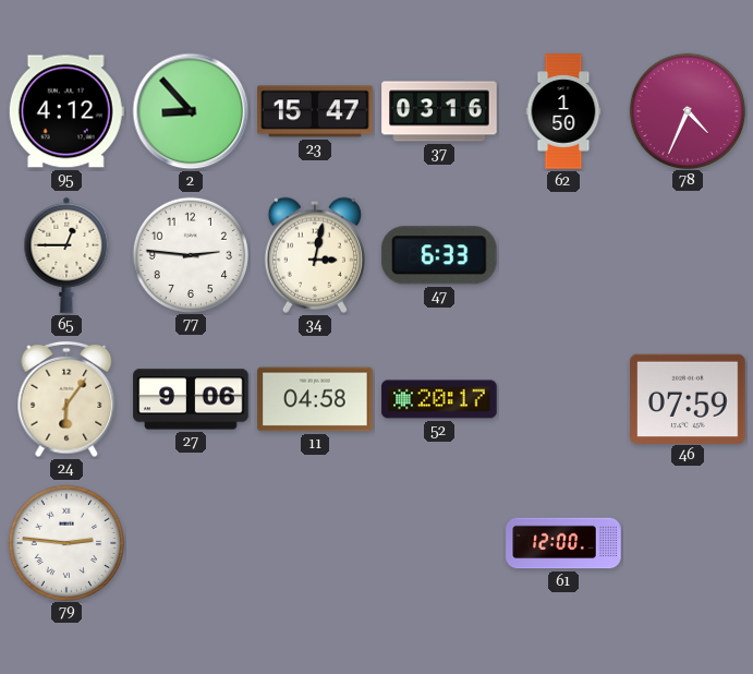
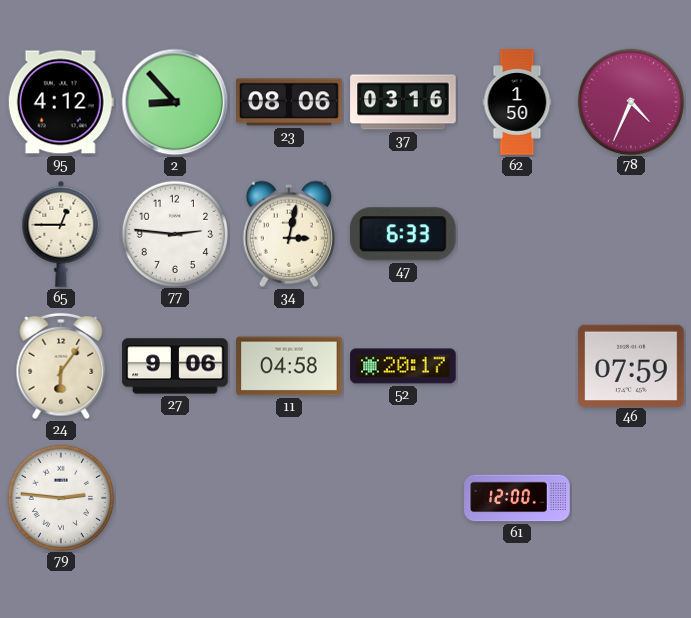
23: 15:47 -> 08:06 (289, 102)
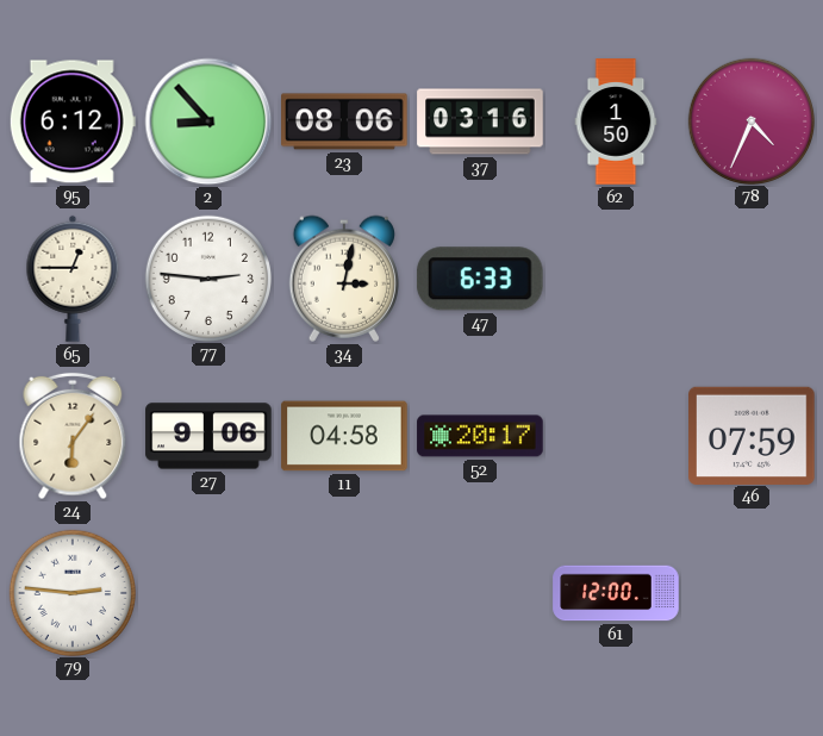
95: 4:12 -> 6:12 (73, 121)
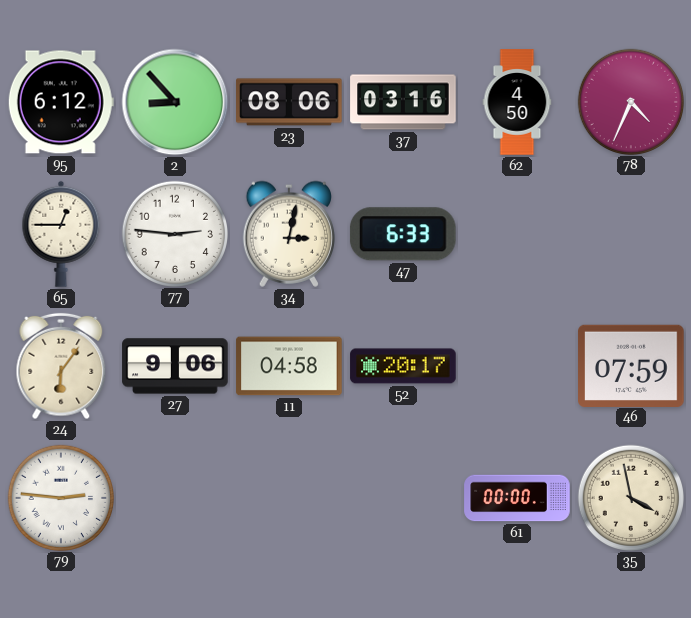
62: 1:50 -> 4:50 (517, 102)
61: 12:00 -> 00:00 (517, 498)
35: none -> 3:58 (630, 497)
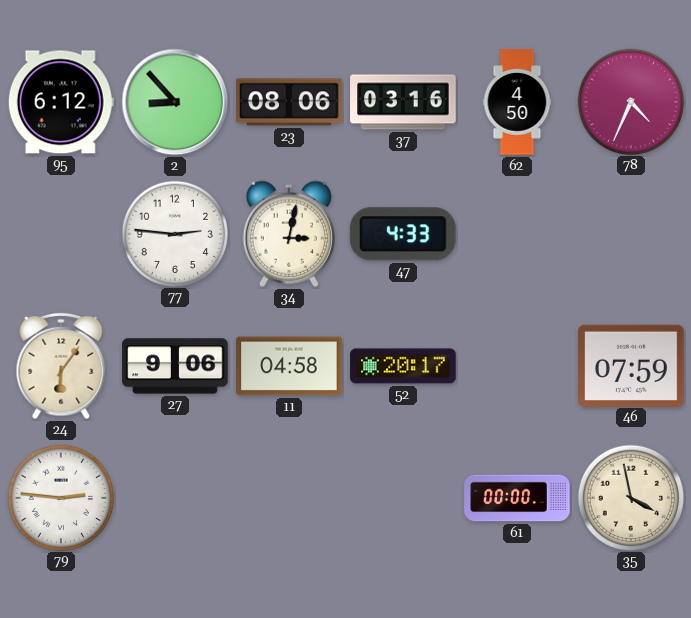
65: 12:45 -> none (61, 234)
47: 6:33 -> 4:33 (403, 234)
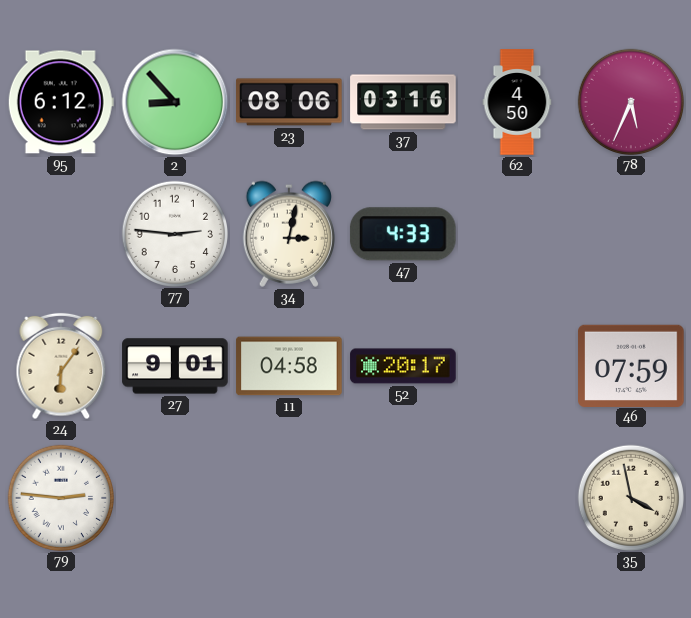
78: 4:34 -> 5:34 (630, 101)
27: 9:06 -> 9:01 (175, 366)
61: 00:00 -> none (517, 498)
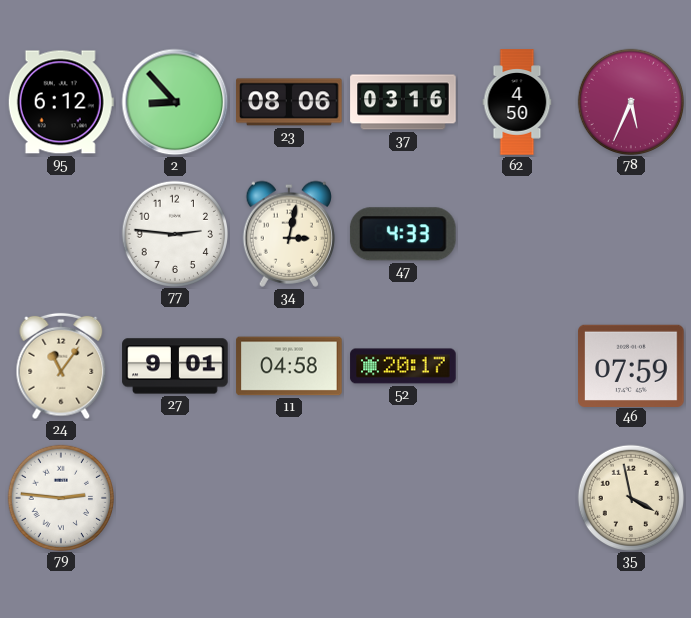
24: 6:06 -> 11:06 (61, 366)
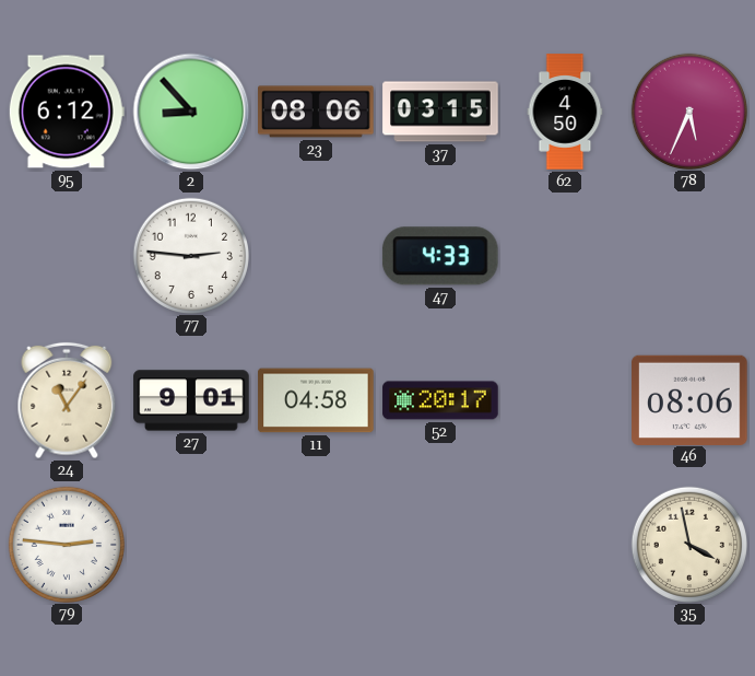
37: 03:16 -> 03:15 (440, 112)
34: 3:02 -> none (289, 234)
46: 07:59 -> 08:06 (689, 399)
